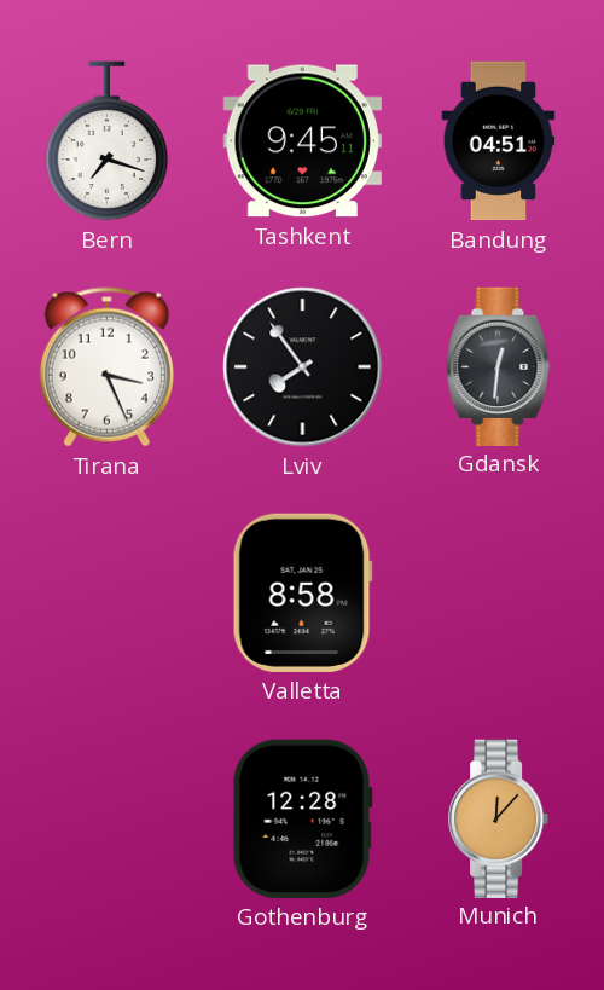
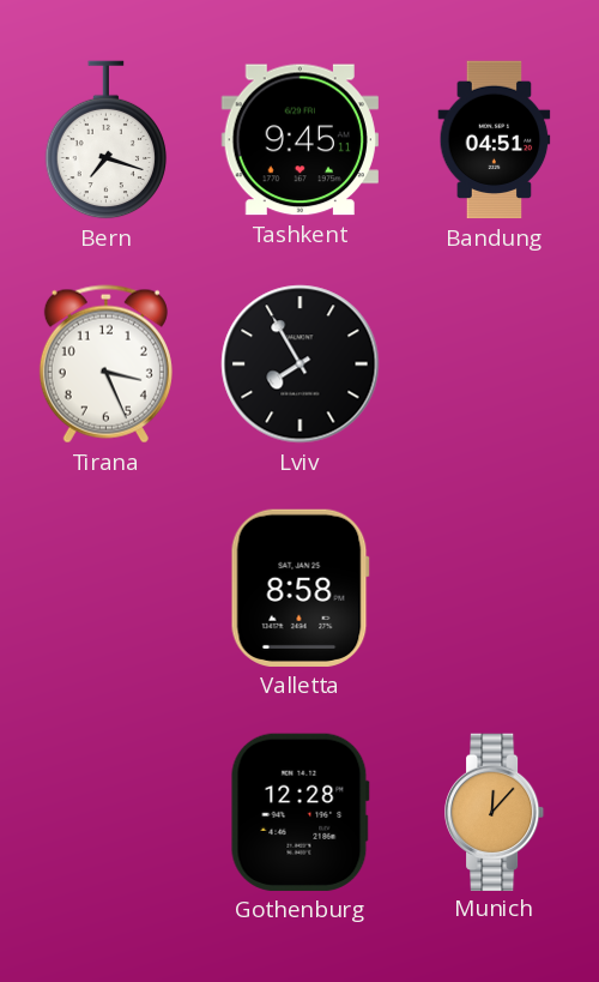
Lviv: 7:54 -> 7:55 (301, 365)
Gdansk: 12:31 -> none (499, 366)
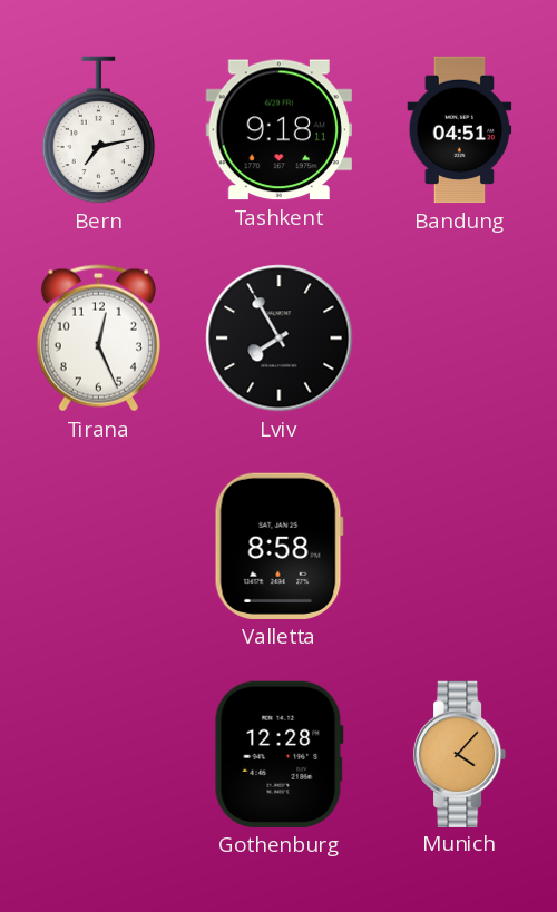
Bern: 7:18 -> 7:13 (99, 130)
Tashkent: 9:45 -> 9:18 (278, 130)
Tirana: 3:26 -> 12:26 (98, 339)
Munich: 12:07 -> 4:07 (461, 754)
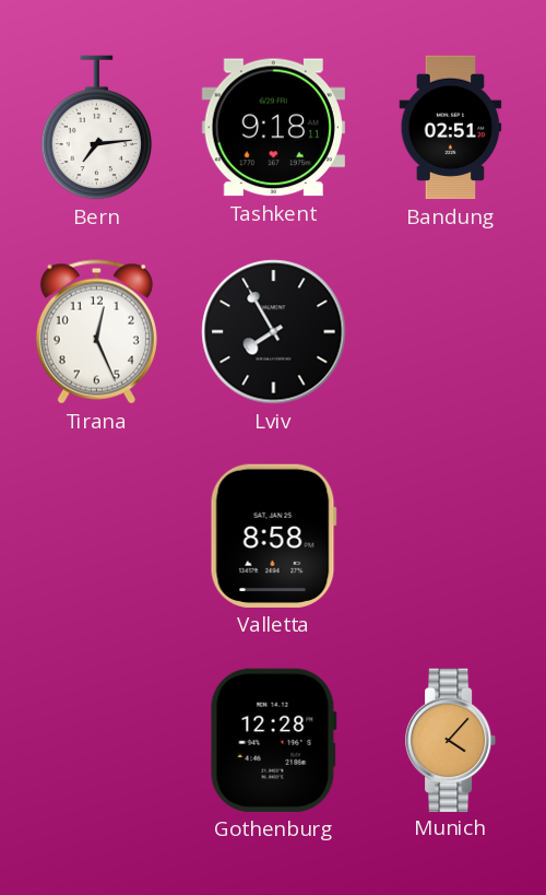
Bern: 7:13 -> 7:14 (97, 128)
Bandung: 04:51 -> 02:51 (451, 128)
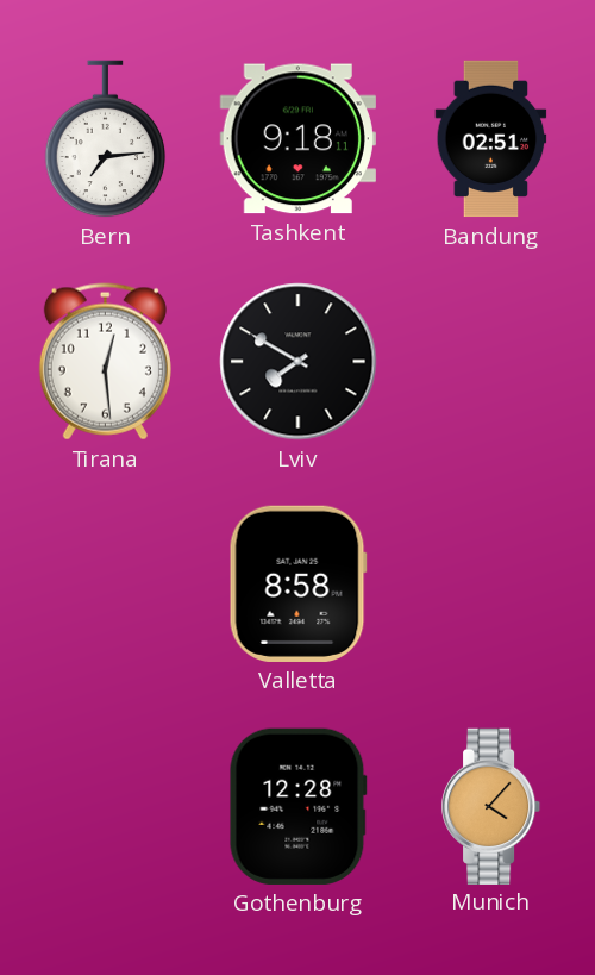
Tirana: 12:26 -> 12:29 (105, 362)
Lviv: 7:55 -> 7:50 (299, 362)
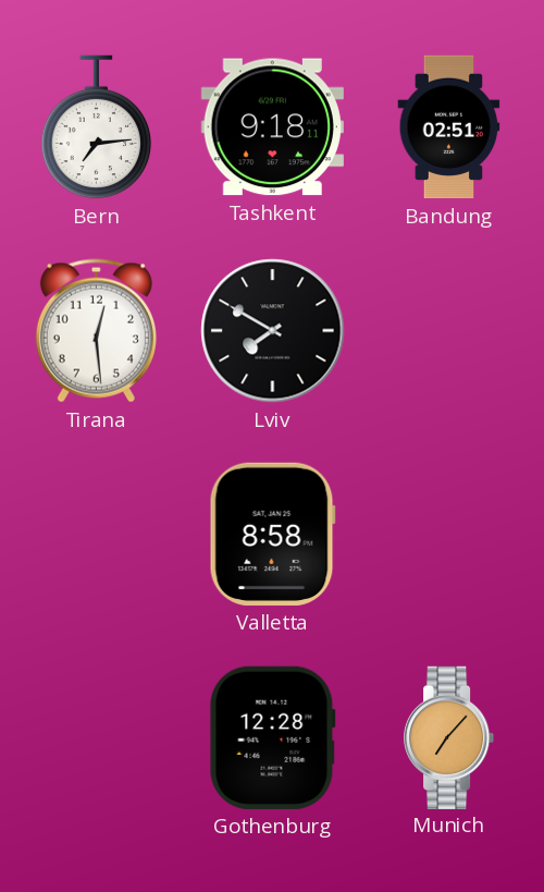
Munich: 4:07 -> 7:07 (450, 737)
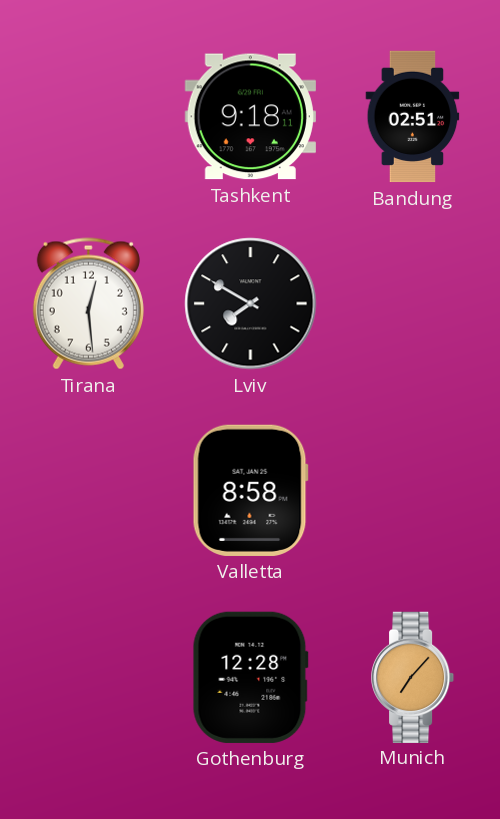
Bern: 7:14 -> none (97, 127)
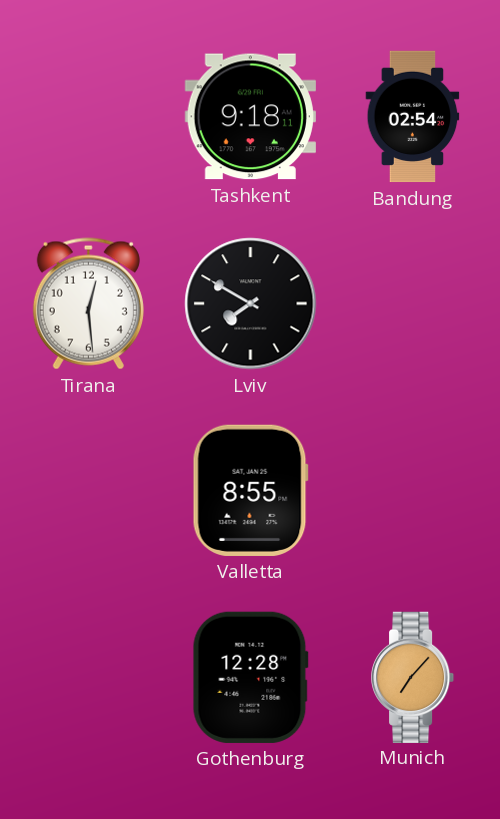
Bandung: 02:51 -> 02:54 (413, 117)
Valletta: 8:58 -> 8:55 (250, 490)
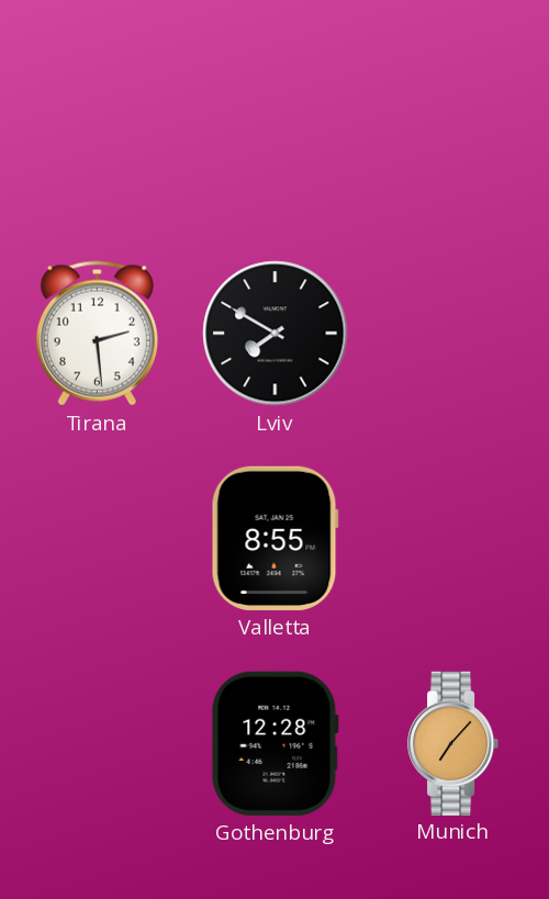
Tashkent: 9:18 -> none (250, 117)
Bandung: 02:54 -> none (413, 117)
Tirana: 12:29 -> 2:29 (97, 334)
